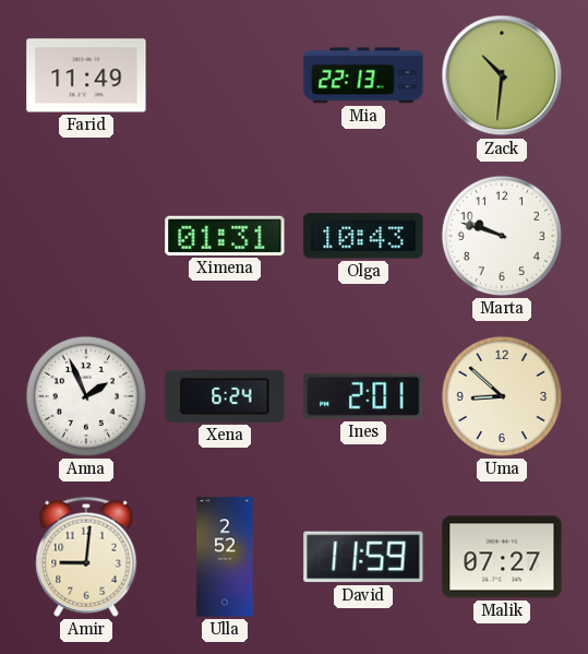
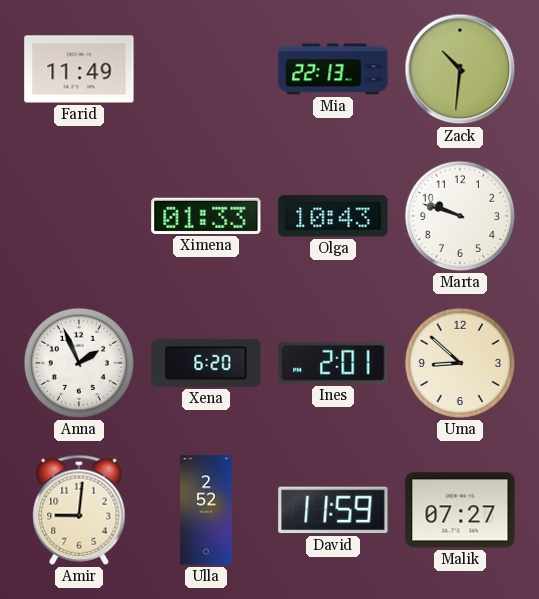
Ximena: 01:31 -> 01:33 (206, 216)
Xena: 6:24 -> 6:20 (206, 363)
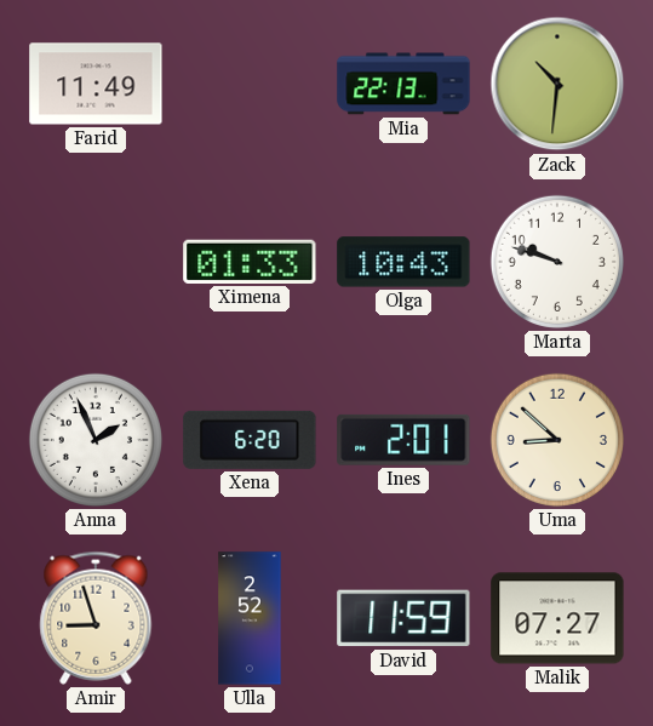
Amir: 9:01 -> 8:57 (96, 618)
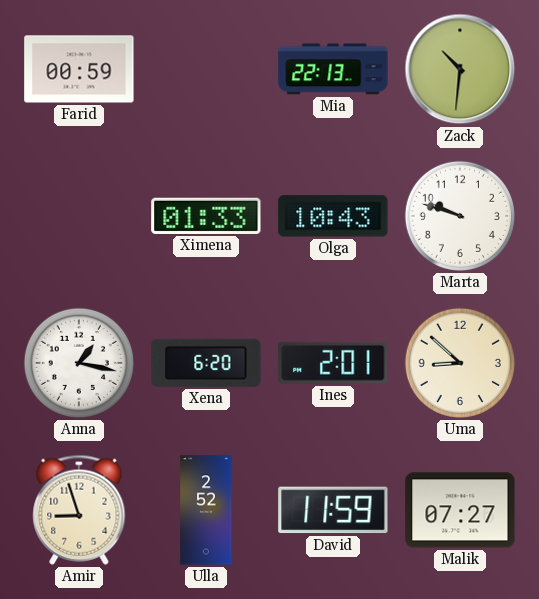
Farid: 11:49 -> 00:59 (79, 69)
Anna: 1:56 -> 1:17 (79, 363)
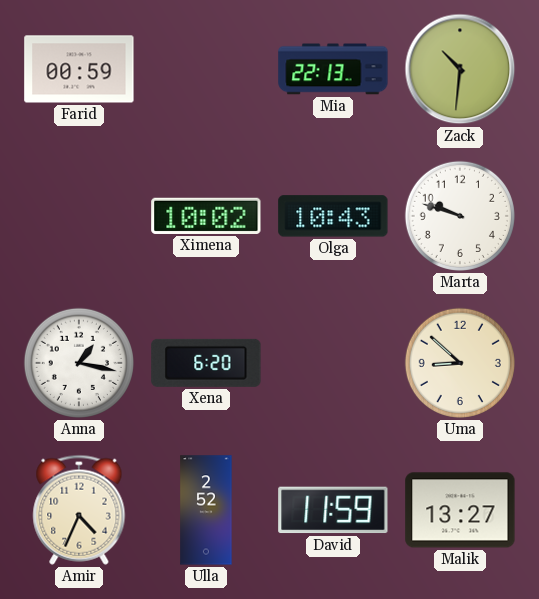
Ximena: 01:33 -> 10:02 (206, 216)
Ines: 2:01 -> none (333, 363)
Amir: 8:57 -> 4:34 (79, 510)
Malik: 07:27 -> 13:27 (460, 510)
